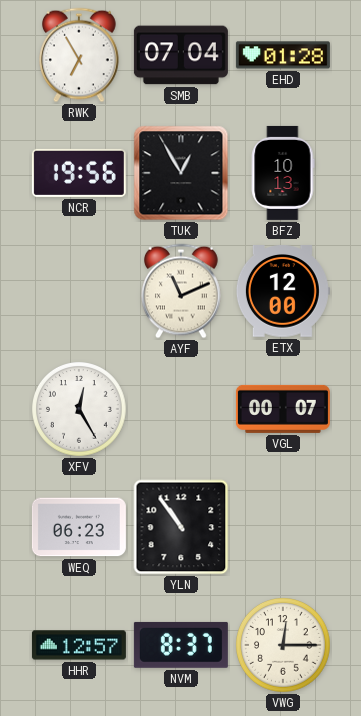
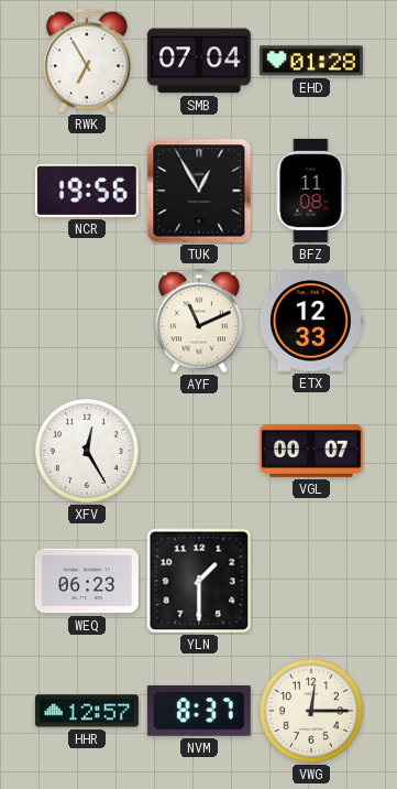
BFZ: 10:13 -> 11:08 (311, 191)
ETX: 12:00 -> 12:33 (311, 321)
YLN: 10:54 -> 1:30 (199, 581)
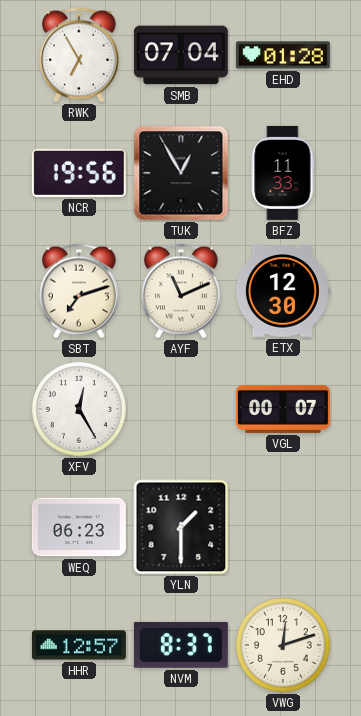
BFZ: 11:08 -> 11:33 (283, 173)
SBT: none -> 7:12 (80, 291)
ETX: 12:33 -> 12:30 (283, 291)
VWG: 12:15 -> 12:12 (284, 646)
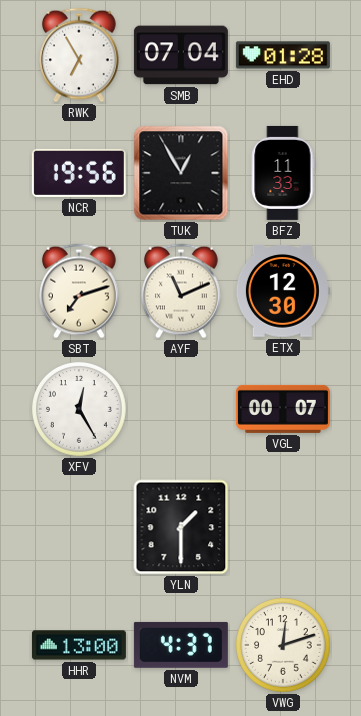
WEQ: 06:23 -> none (79, 527)
HHR: 12:57 -> 13:00 (79, 645)
NVM: 8:37 -> 4:37 (181, 645)
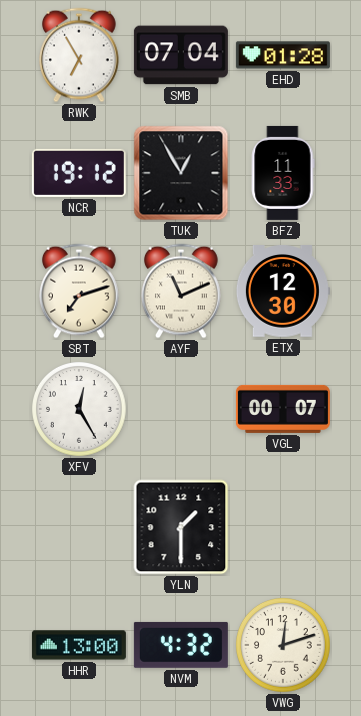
NCR: 19:56 -> 19:12 (79, 173)
NVM: 4:37 -> 4:32 (181, 645)
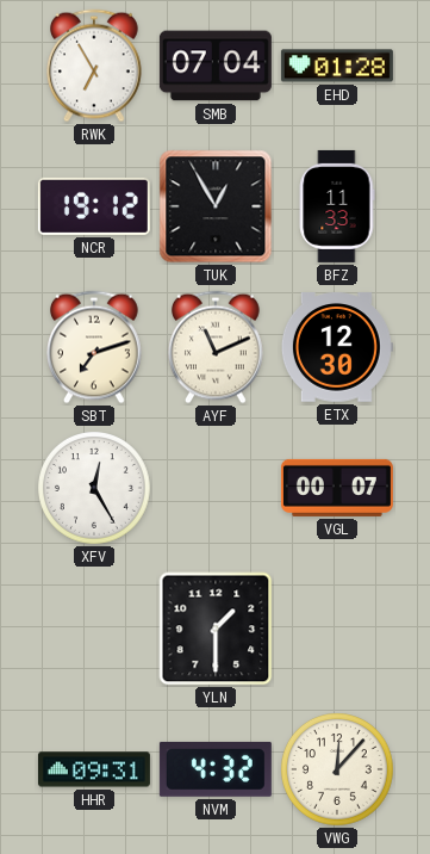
HHR: 13:00 -> 09:31 (94, 769)
VWG: 12:12 -> 12:07 (338, 771)
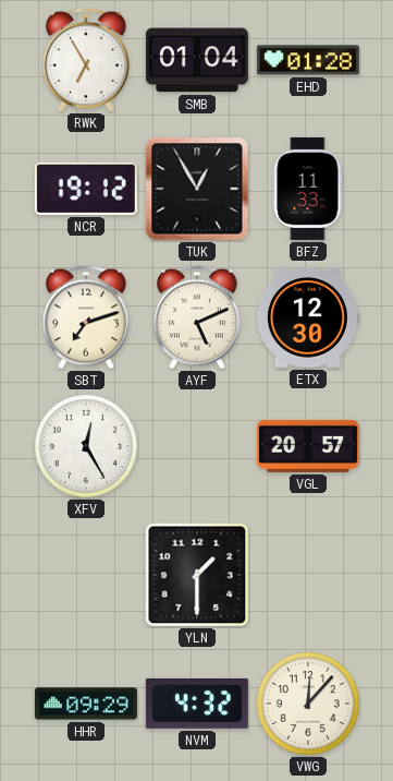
SMB: 07:04 -> 01:04 (197, 60)
AYF: 11:11 -> 5:11 (198, 317)
VGL: 00:07 -> 20:57 (308, 446)
HHR: 09:31 -> 09:29 (86, 704)
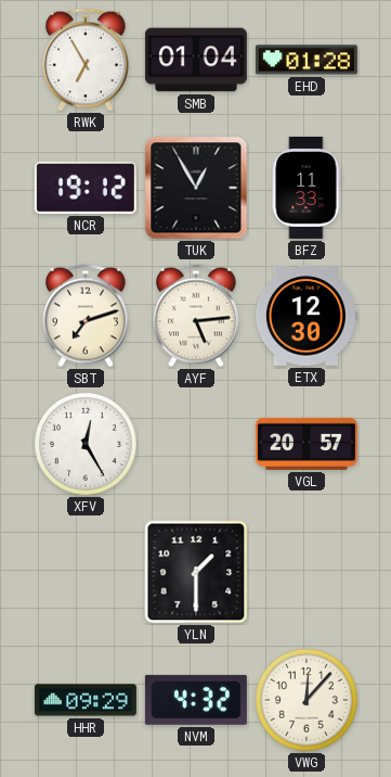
AYF: 5:11 -> 5:14 (197, 316)
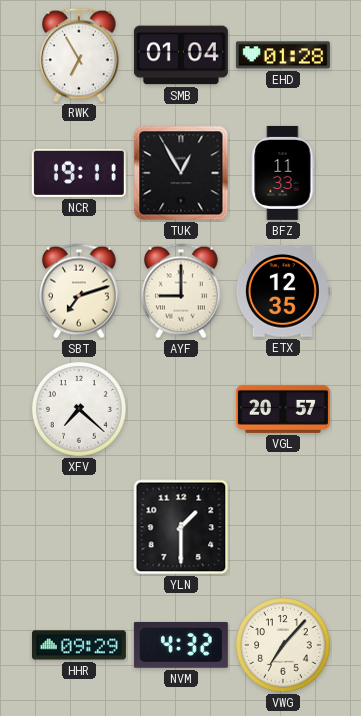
NCR: 19:12 -> 19:11 (79, 173)
AYF: 5:14 -> 9:00 (182, 291)
ETX: 12:30 -> 12:35 (283, 291)
XFV: 12:25 -> 7:22 (80, 410)
VWG: 12:07 -> 7:07 (284, 646)
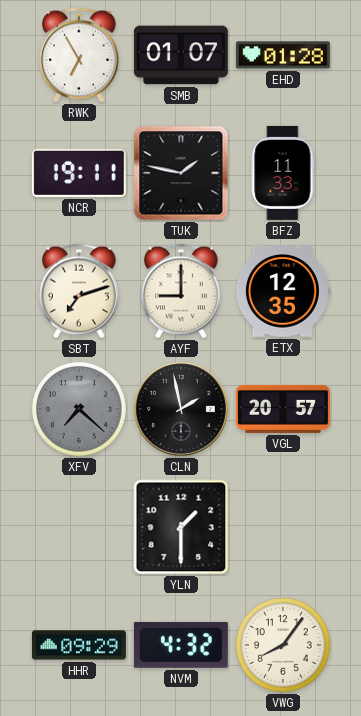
SMB: 01:04 -> 01:07 (181, 55)
TUK: 12:55 -> 1:47 (181, 173)
XFV dial: white -> grey (80, 410)
CLN: none -> 1:58 (181, 409)
VWG: 7:07 -> 8:06 (284, 646)
